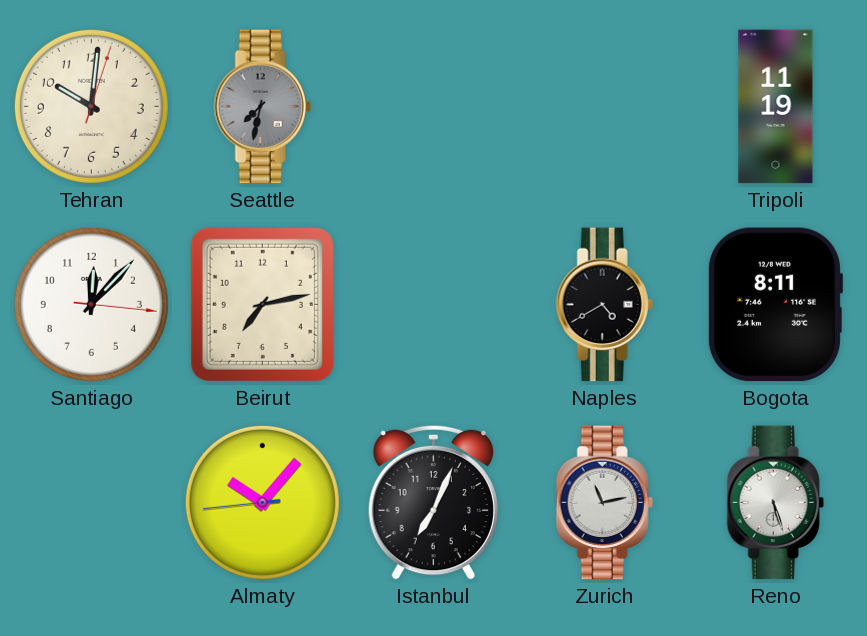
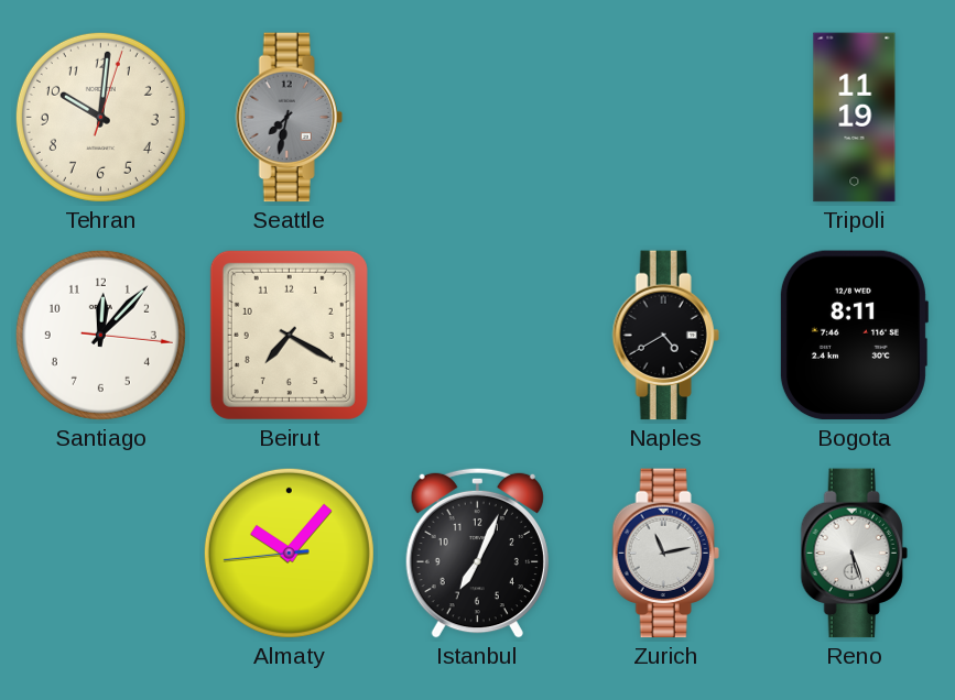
Beirut: 7:13 -> 7:20 (289, 335)
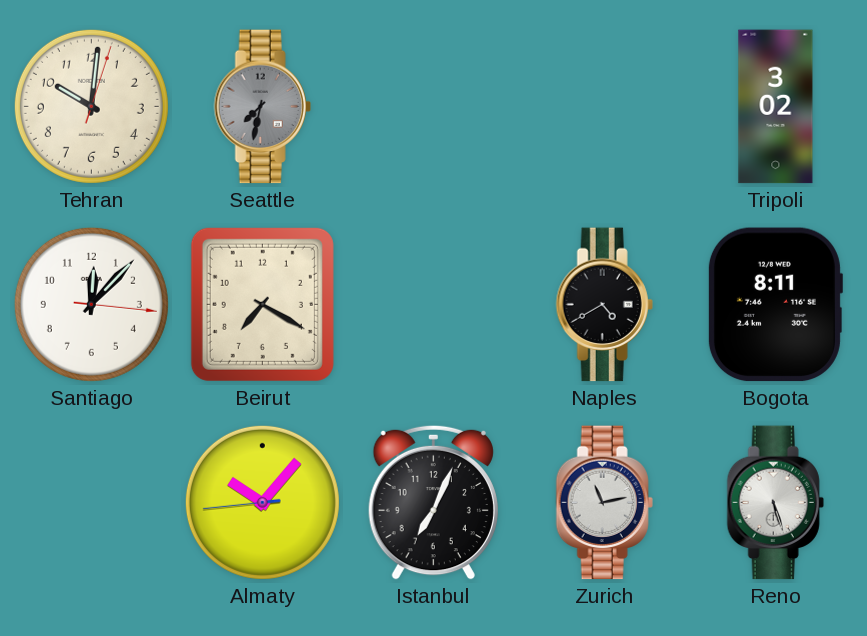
Tripoli: 11:19 -> 3:02 (776, 107)
